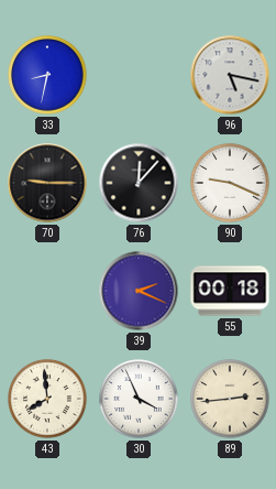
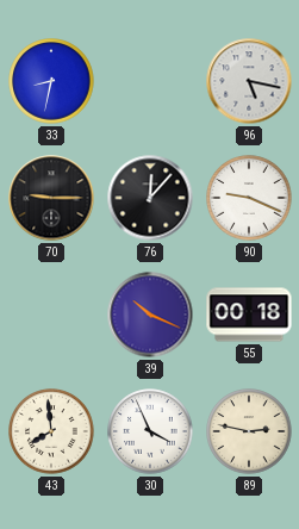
39: 2:19 -> 10:19 (150, 315)
89: 2:44 -> 2:47 (249, 431)
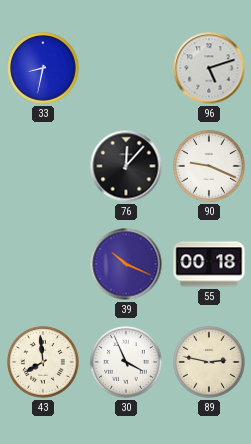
96: 5:17 -> 5:12 (209, 68)
70: 9:15 -> none (51, 198)
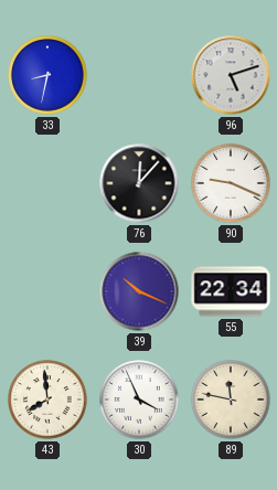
55: 00:18 -> 22:34 (231, 291)
89: 2:47 -> 11:47 (231, 400)
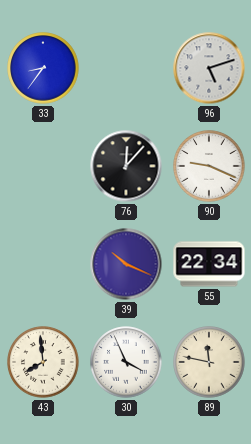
33: 8:32 -> 8:36 (43, 68)
